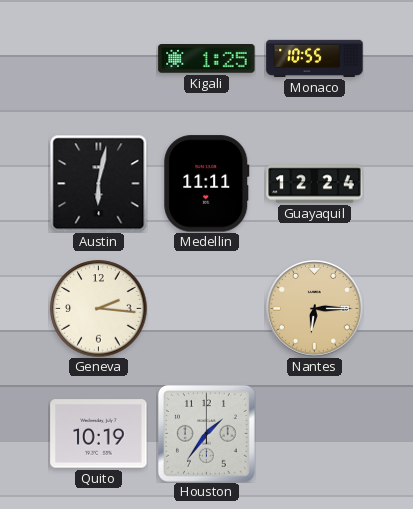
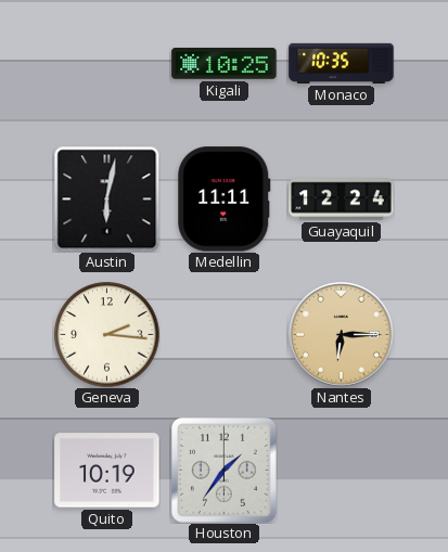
Kigali: 1:25 -> 10:25 (225, 64)
Monaco: 10:55 -> 10:35 (342, 63)
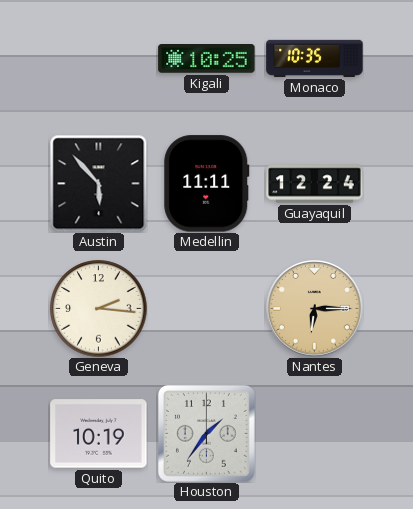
Austin: 6:02 -> 5:53 (98, 183)
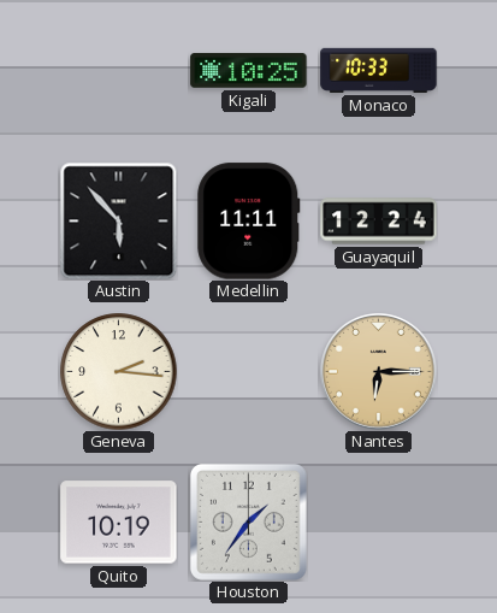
Monaco: 10:35 -> 10:33 (379, 70)
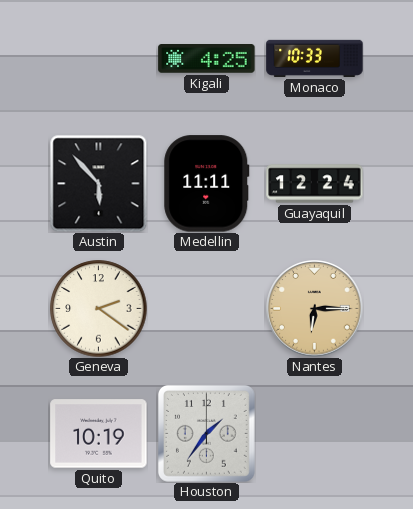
Kigali: 10:25 -> 4:25 (207, 59)
Geneva: 2:16 -> 2:21 (99, 309)
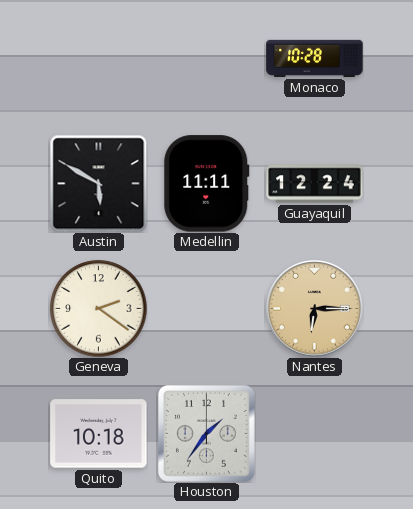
Kigali: 4:25 -> none (207, 59)
Monaco: 10:33 -> 10:28 (315, 58)
Austin: 5:53 -> 5:50 (98, 183)
Quito: 10:19 -> 10:18 (99, 434)
